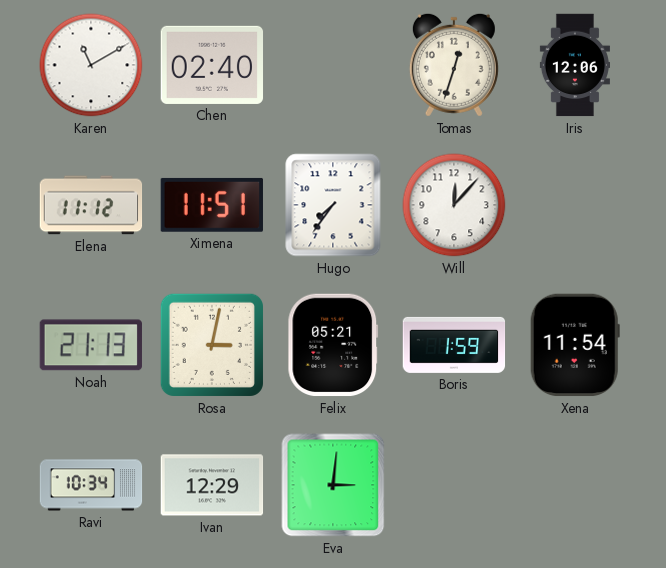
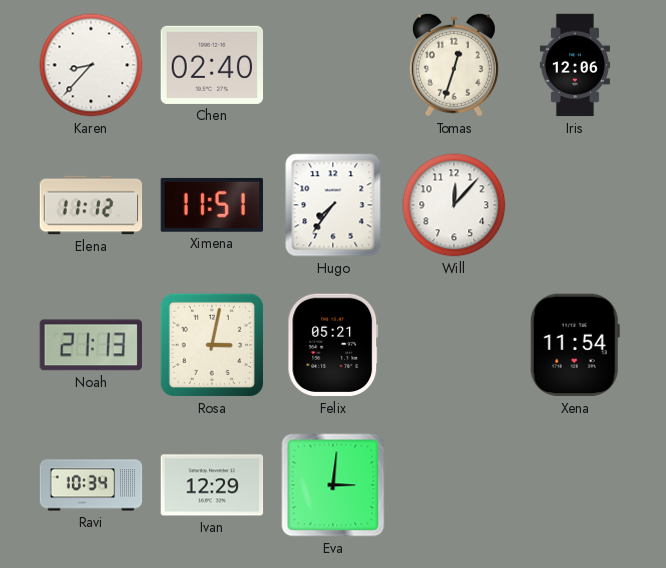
Karen: 11:10 -> 8:37 (91, 65)
Boris: 1:59 -> none (454, 345)
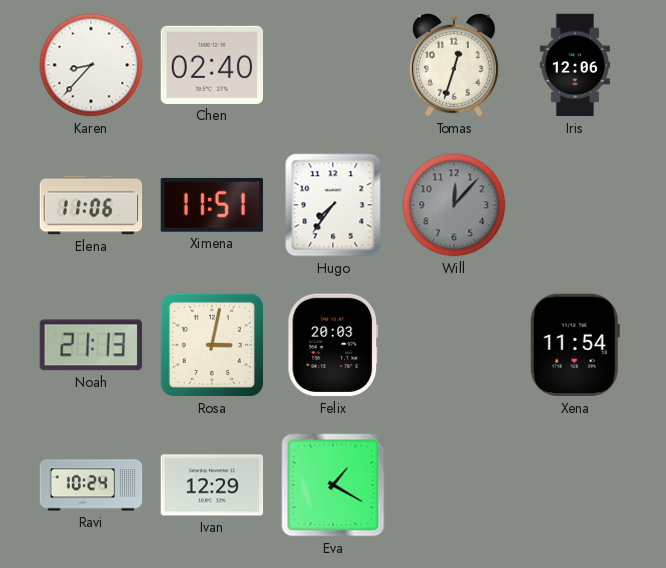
Elena: 11:12 -> 11:06 (91, 205)
Will dial: white -> grey (454, 205)
Felix: 05:21 -> 20:03 (333, 345)
Ravi: 10:34 -> 10:24 (91, 485)
Eva: 3:01 -> 1:20 (333, 485)
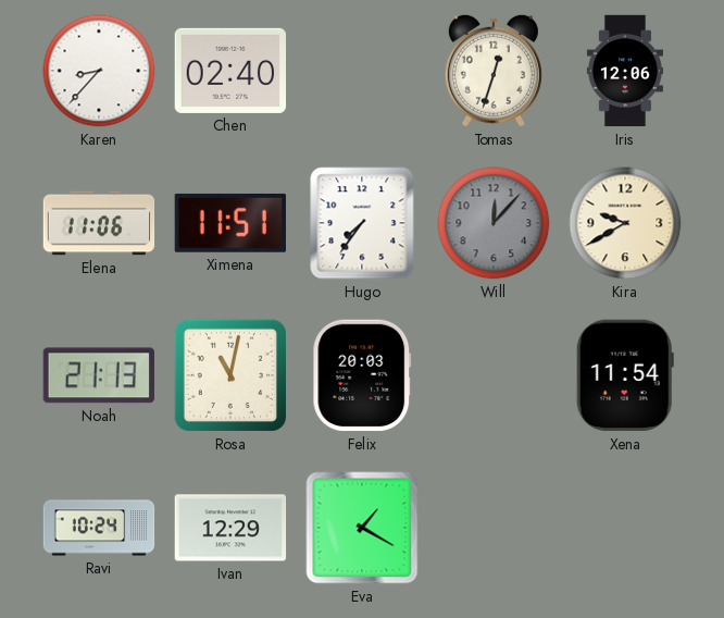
Kira: none -> 9:40 (625, 223)
Rosa: 3:02 -> 11:02 (230, 375)
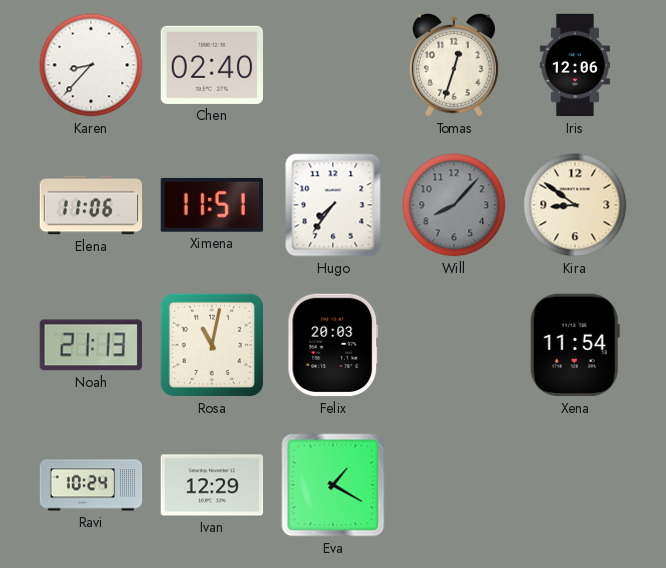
Will: 12:07 -> 8:07 (454, 205)
Kira: 9:40 -> 8:51 (575, 205)
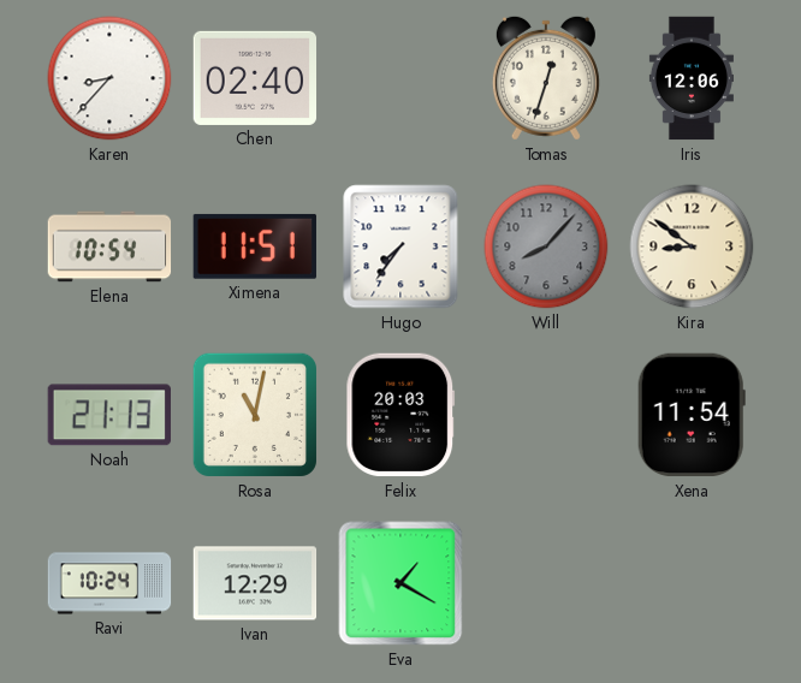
Elena: 11:06 -> 10:54 (109, 247)
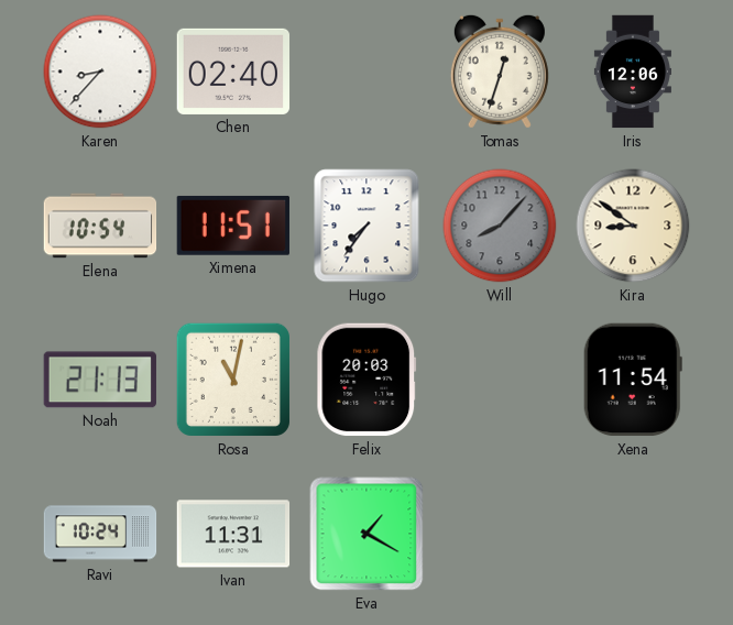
Ivan: 12:29 -> 11:31 (233, 534)
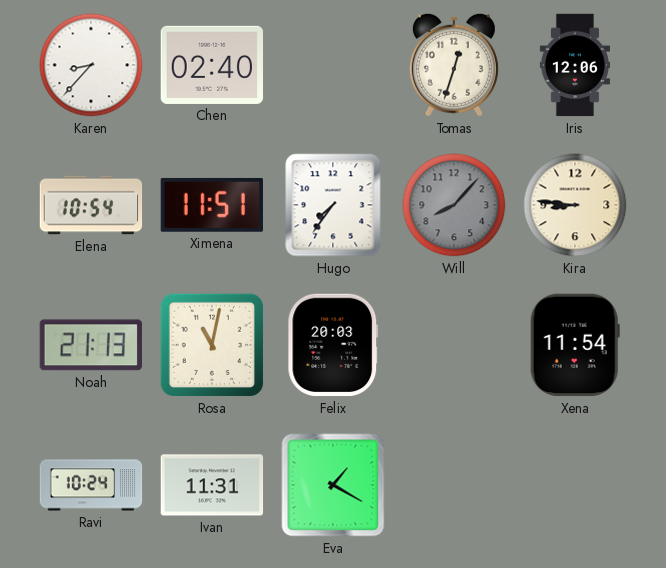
Kira: 8:51 -> 8:46 (575, 205)
